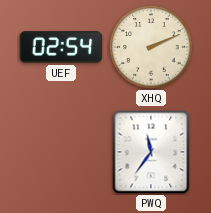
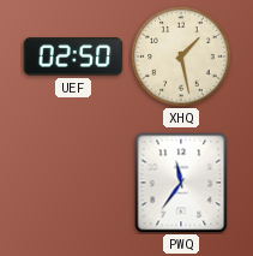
UEF: 02:54 -> 02:50 (73, 56)
XHQ: 2:11 -> 1:28 (181, 56)
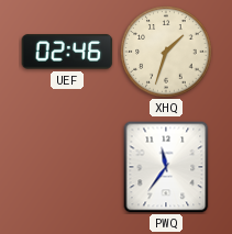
UEF: 02:50 -> 02:46 (67, 52)
XHQ: 1:28 -> 1:33 (166, 52)
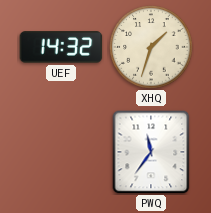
UEF: 02:46 -> 14:32 (61, 47)
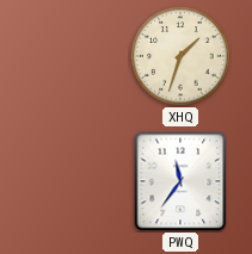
UEF: 14:32 -> none (61, 47)
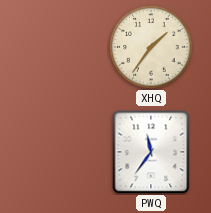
XHQ: 1:33 -> 1:36 (151, 47)
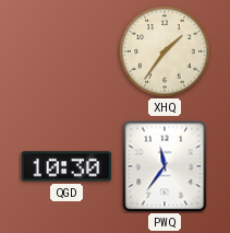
QGD: none -> 10:30 (66, 166)
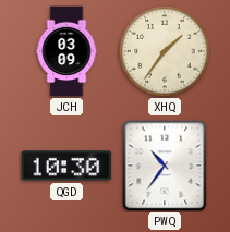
JCH: none -> 03:09 (66, 51)
PWQ: 11:36 -> 10:36 (165, 166)
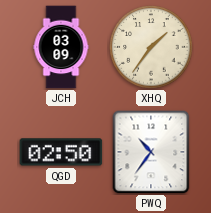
QGD: 10:30 -> 02:50 (61, 152)
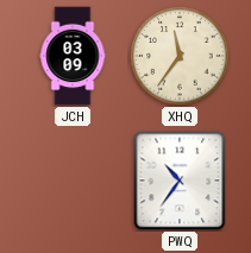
XHQ: 1:36 -> 11:36 (180, 56)
QGD: 02:50 -> none (61, 152)
